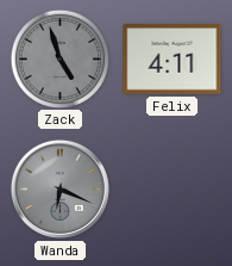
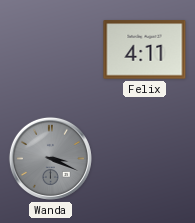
Zack: 4:57 -> none (59, 58)
Wanda: 6:19 -> 3:19 (50, 158)
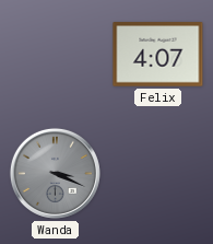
Felix: 4:11 -> 4:07 (158, 55)
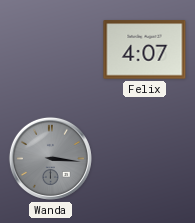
Wanda: 3:19 -> 3:16 (50, 158)
